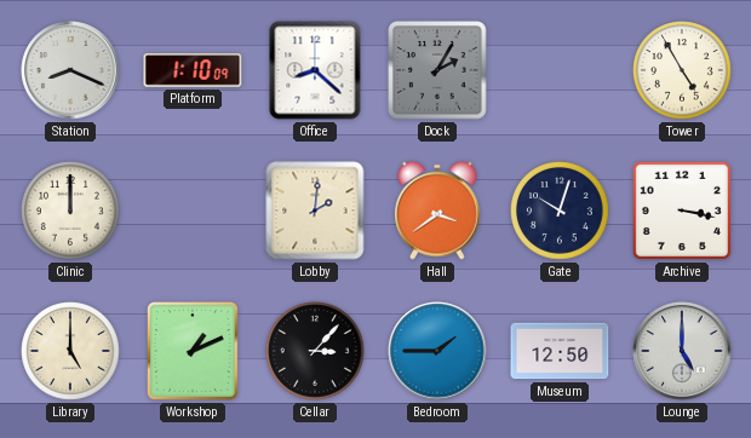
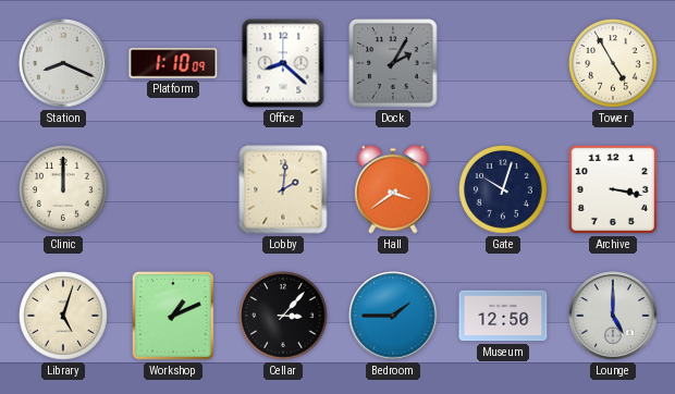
Library: 5:00 -> 5:03 (63, 316)
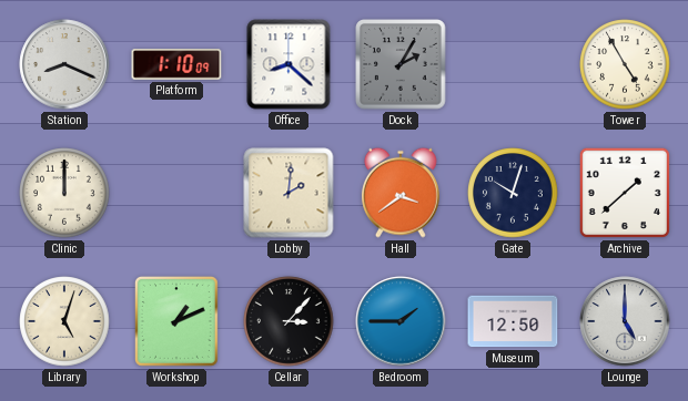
Archive: 3:17 -> 1:38 (625, 193)
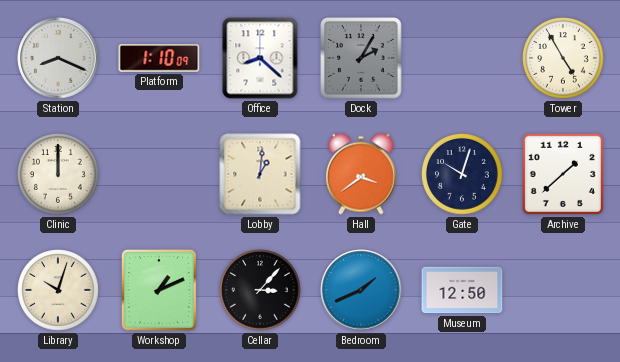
Lobby: 2:01 -> 1:01 (260, 174)
Library: 5:03 -> 10:03 (58, 290)
Bedroom: 1:45 -> 1:41 (361, 290)
Lounge: 5:00 -> none (625, 321)
